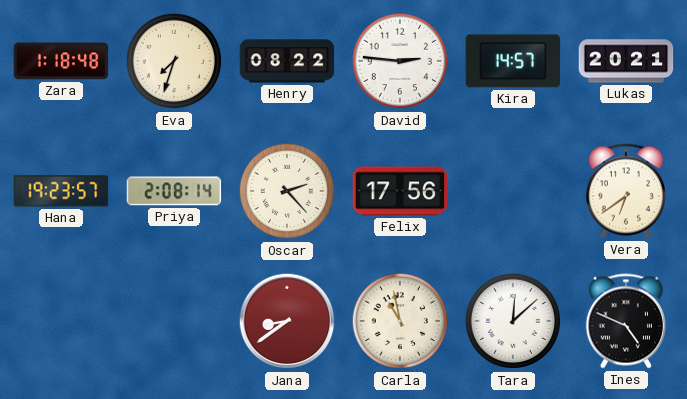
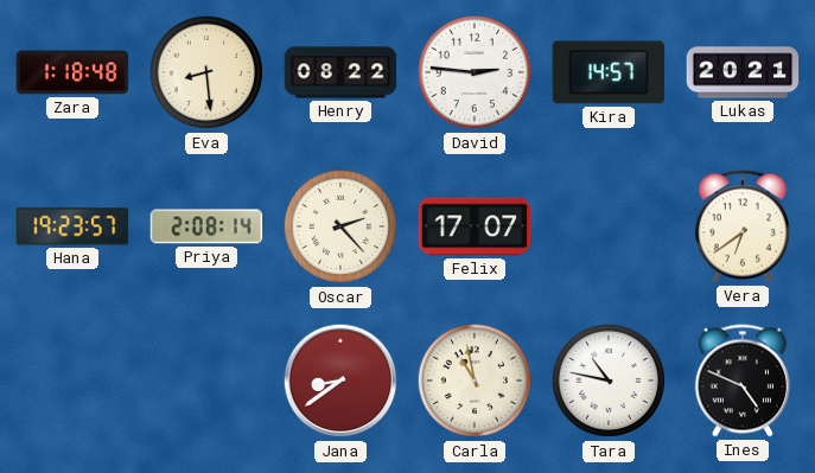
Eva: 7:33 -> 8:29 (206, 72)
Felix: 17:56 -> 17:07 (475, 226)
Tara: 12:08 -> 10:47 (609, 381)
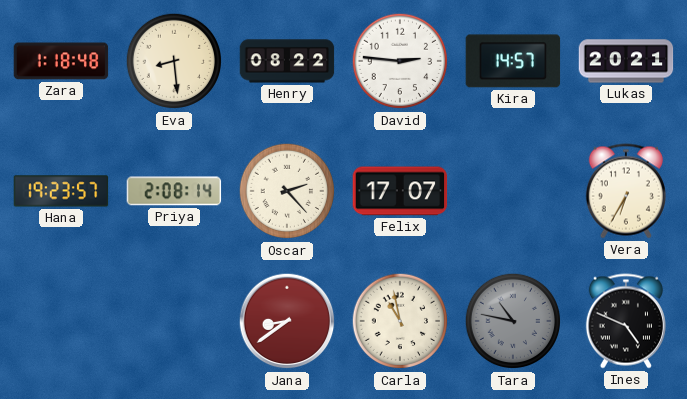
Vera: 6:39 -> 6:35 (626, 191)
Tara dial: white -> grey (513, 321)
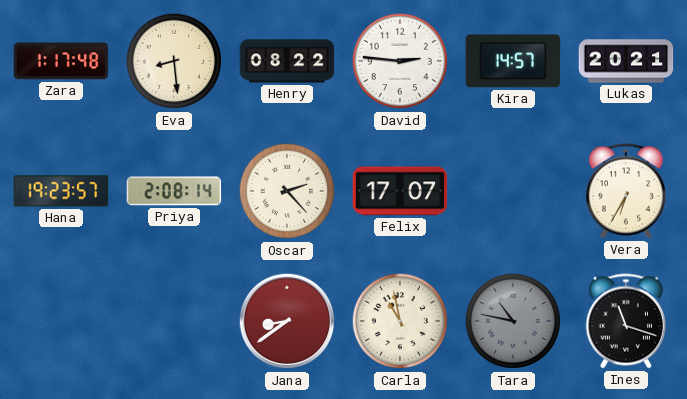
Zara: 1:18 -> 1:17 (61, 61)
Ines: 4:49 -> 11:18 (626, 321)
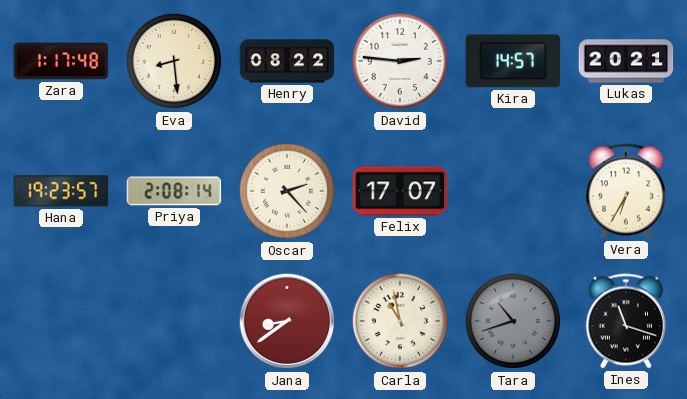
Tara: 10:47 -> 10:42 (513, 321)
